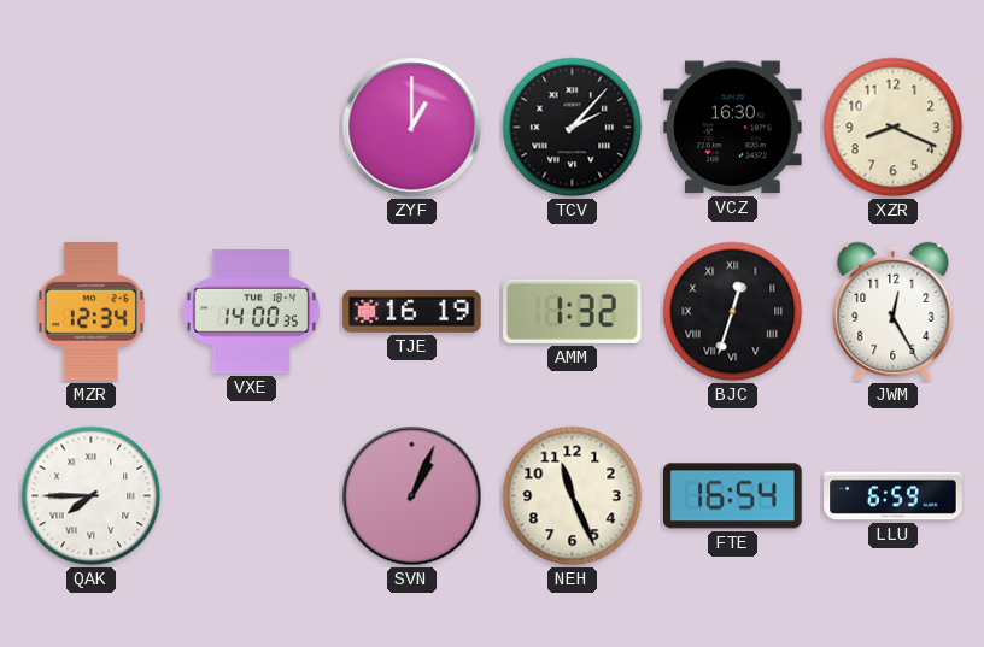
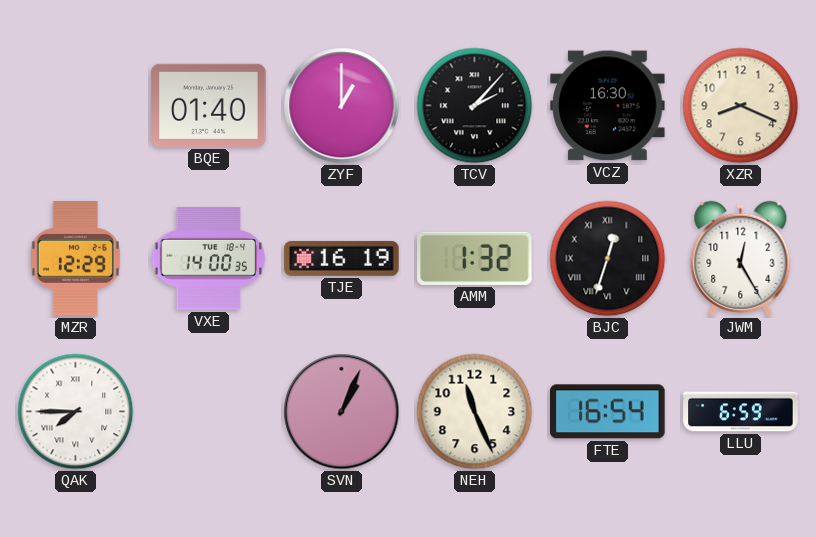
BQE: none -> 01:40 (209, 105)
MZR: 12:34 -> 12:29 (75, 259)
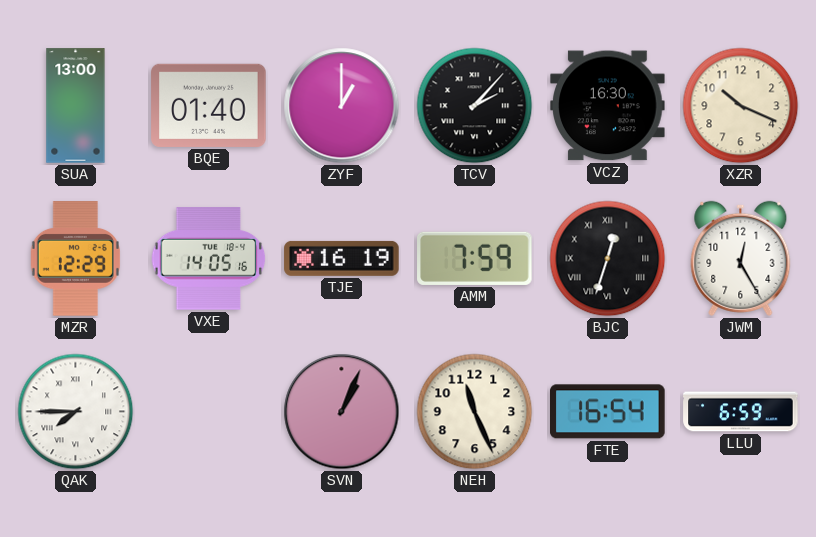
SUA: none -> 13:00 (76, 106)
XZR: 8:19 -> 10:19 (741, 106)
VXE: 14:00 -> 14:05 (209, 259)
AMM: 1:32 -> 7:59 (475, 258)
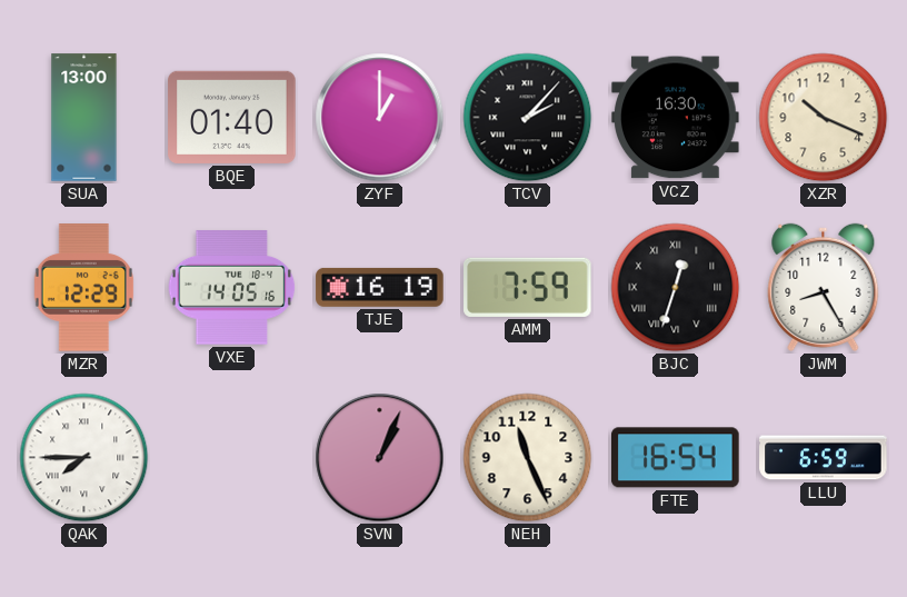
JWM: 12:25 -> 8:25 (824, 287)
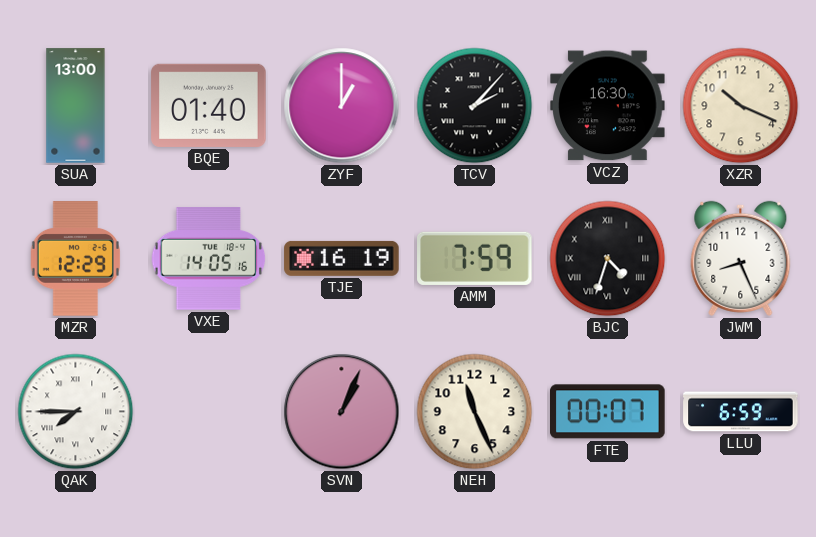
BJC: 12:33 -> 4:33 (608, 259)
JWM: 8:25 -> 8:26 (741, 258)
FTE: 16:54 -> 00:07 (608, 412)
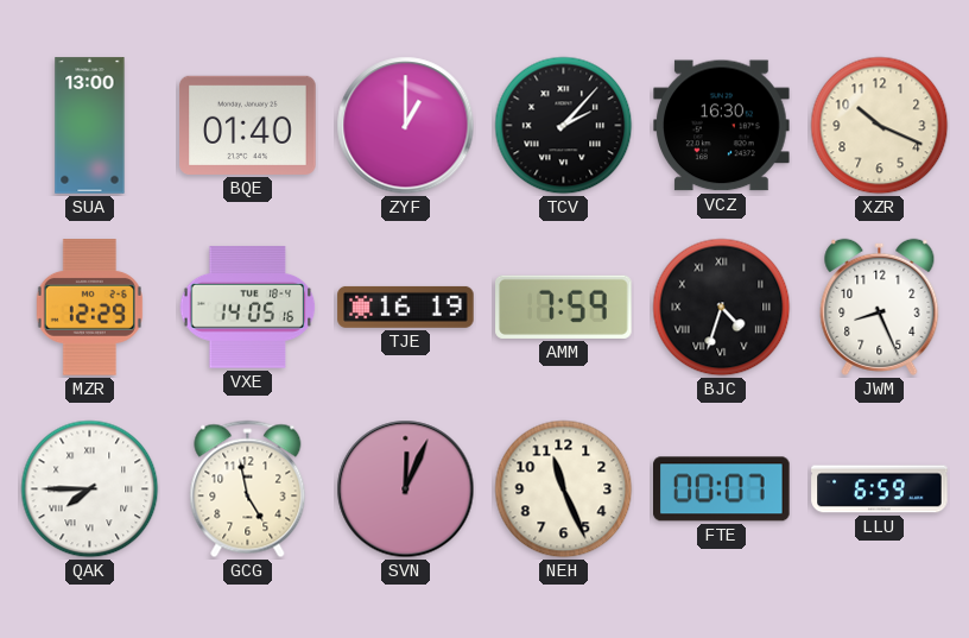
GCG: none -> 4:58 (248, 489)
SVN: 1:04 -> 12:04 (406, 489)
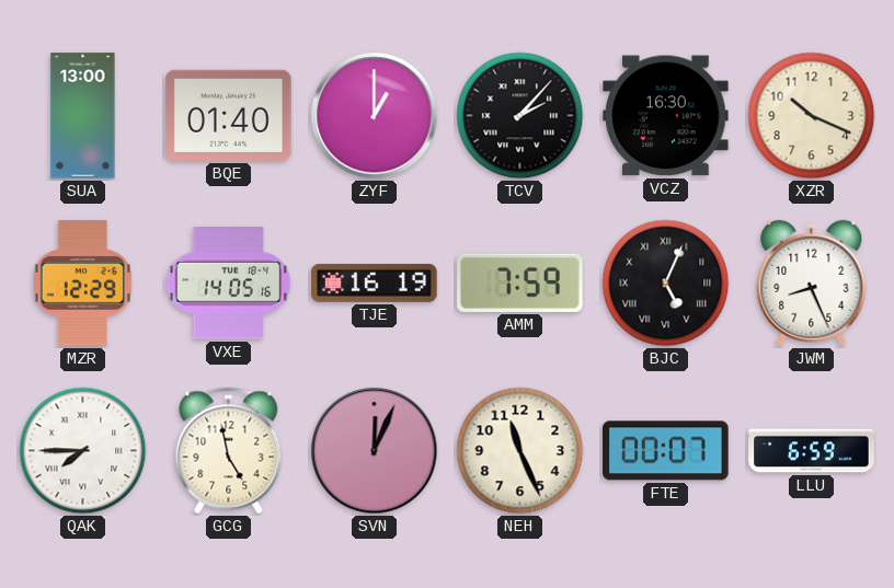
BJC: 4:33 -> 5:04 (666, 284)
